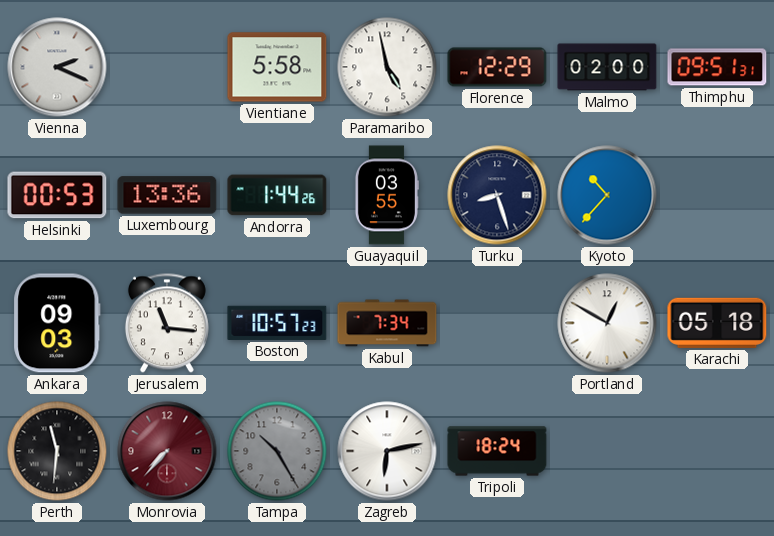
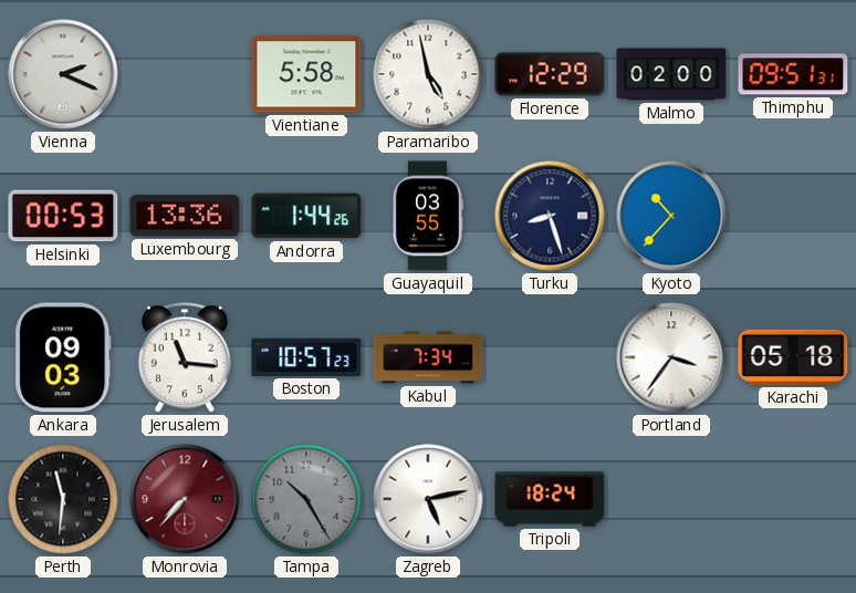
Portland: 12:50 -> 3:36 (671, 357)
Zagreb: 6:13 -> 5:13 (428, 499)
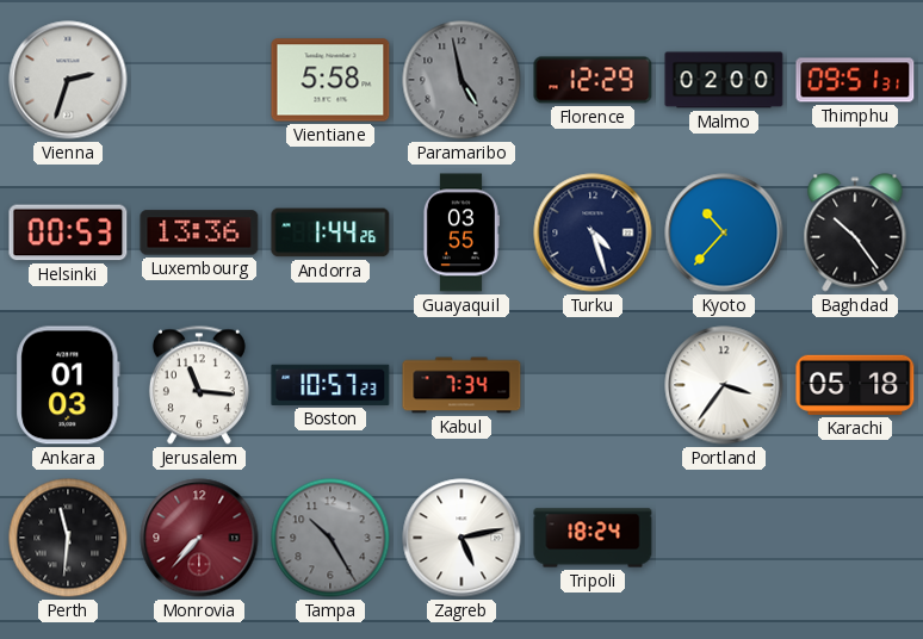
Vienna: 2:19 -> 2:33 (68, 80)
Paramaribo dial: white -> grey (461, 80)
Turku: 8:27 -> 4:27 (593, 232)
Baghdad: none -> 10:24 (855, 232)
Ankara: 09:03 -> 01:03 (68, 385)
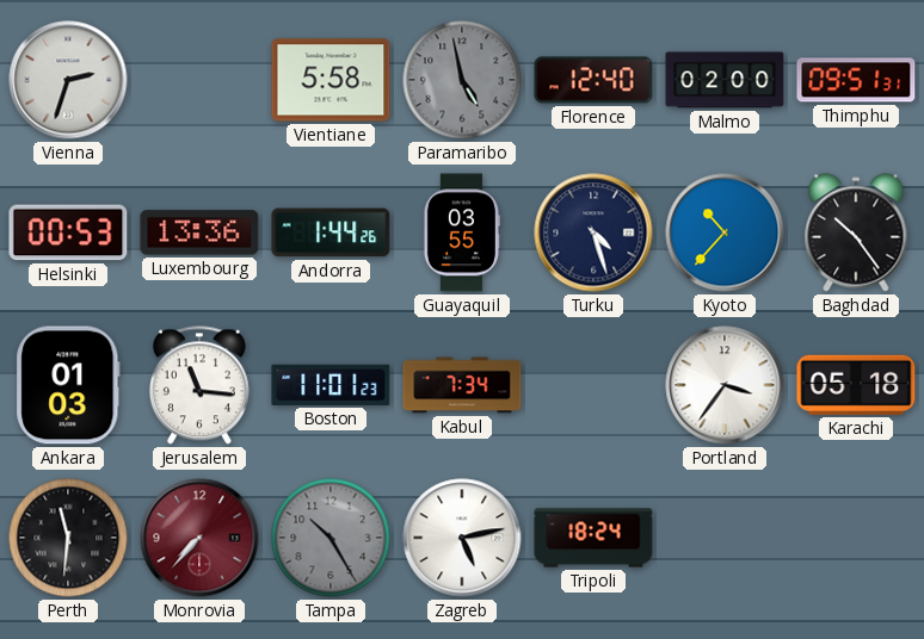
Florence: 12:29 -> 12:40 (593, 80)
Boston: 10:57 -> 11:01 (331, 385)
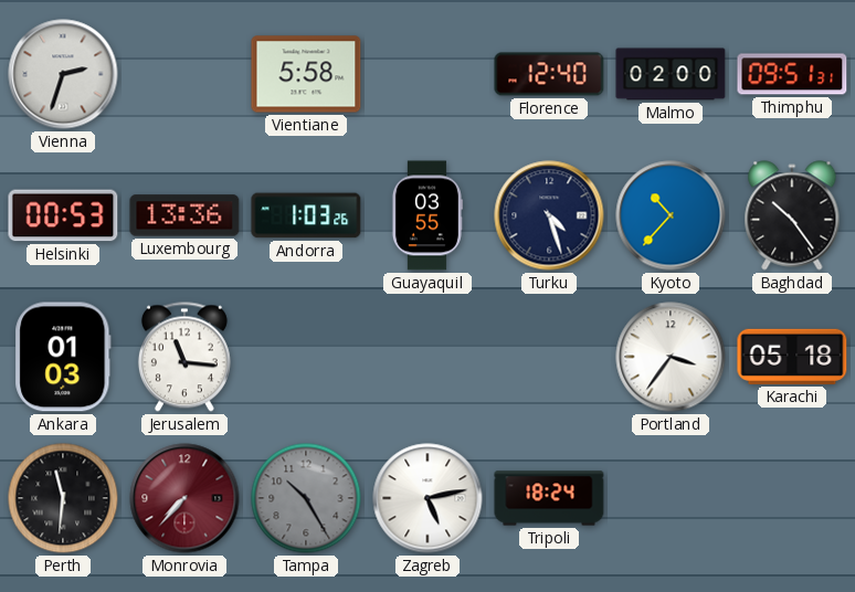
Paramaribo: 4:58 -> none (462, 80)
Andorra: 1:44 -> 1:03 (306, 215)
Boston: 11:01 -> none (331, 385)
Kabul: 7:34 -> none (462, 385)
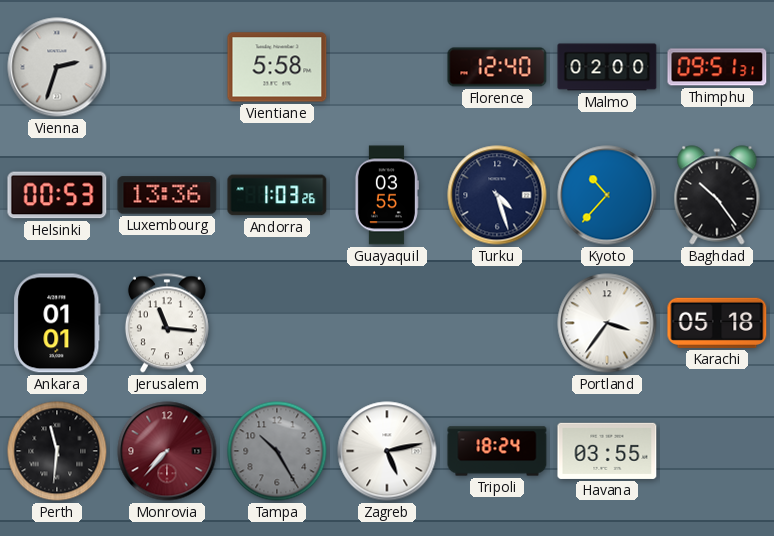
Ankara: 01:03 -> 01:01 (57, 323)
Havana: none -> 03:55 (607, 451)
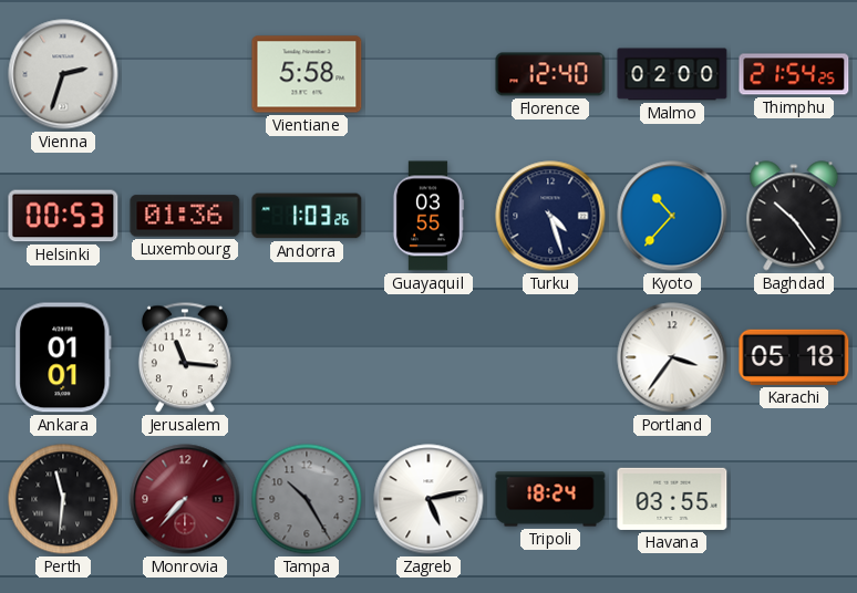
Thimphu: 09:51 -> 21:54 (794, 74)
Luxembourg: 13:36 -> 01:36 (185, 216)
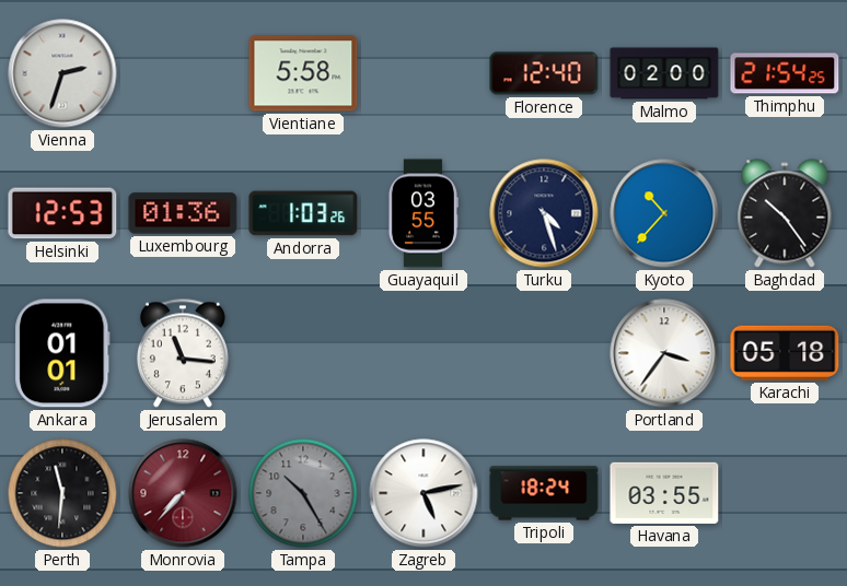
Helsinki: 00:53 -> 12:53 (62, 213)
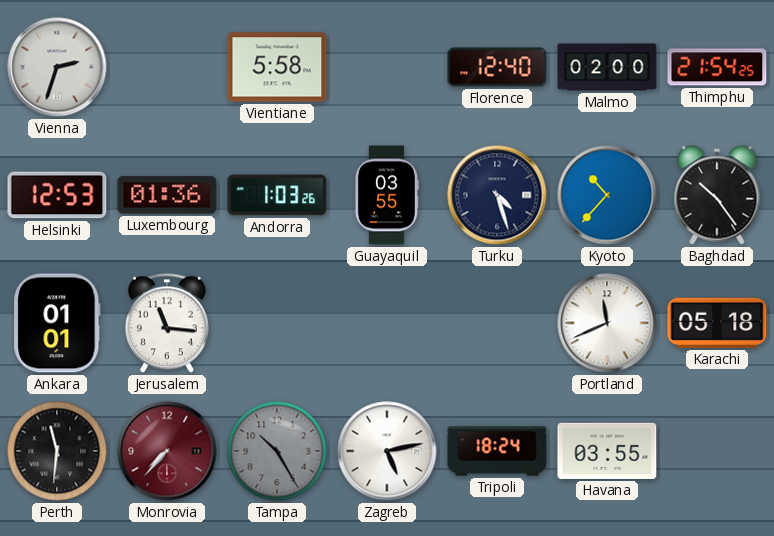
Portland: 3:36 -> 11:41 (607, 323)
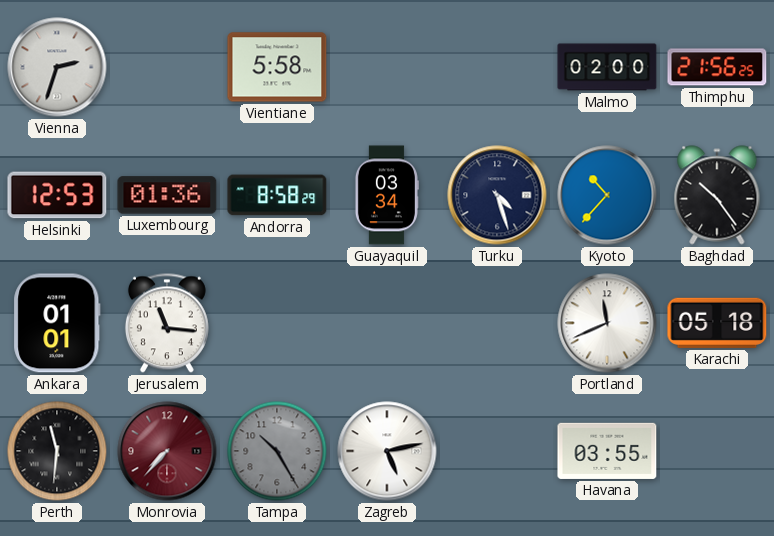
Florence: 12:40 -> none (497, 67)
Thimphu: 21:54 -> 21:56 (717, 67)
Andorra: 1:03 -> 8:58 (277, 195)
Guayaquil: 03:55 -> 03:34 (386, 195)
Tripoli: 18:24 -> none (497, 451)
